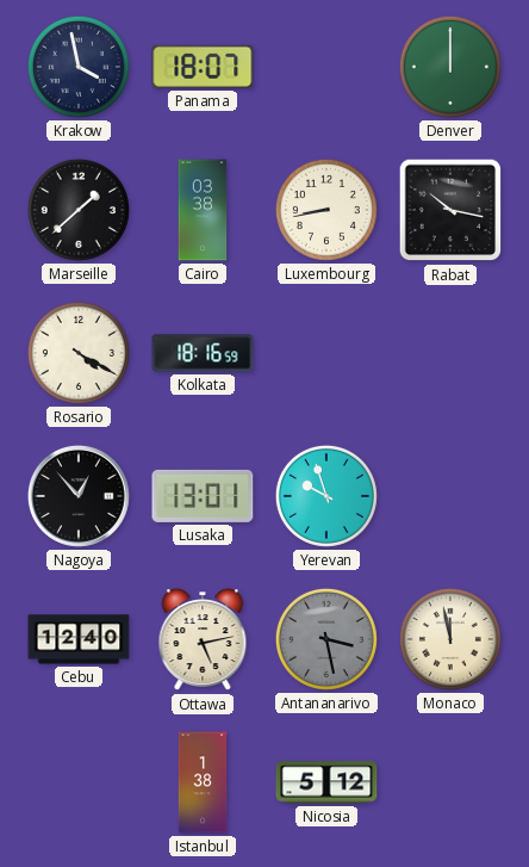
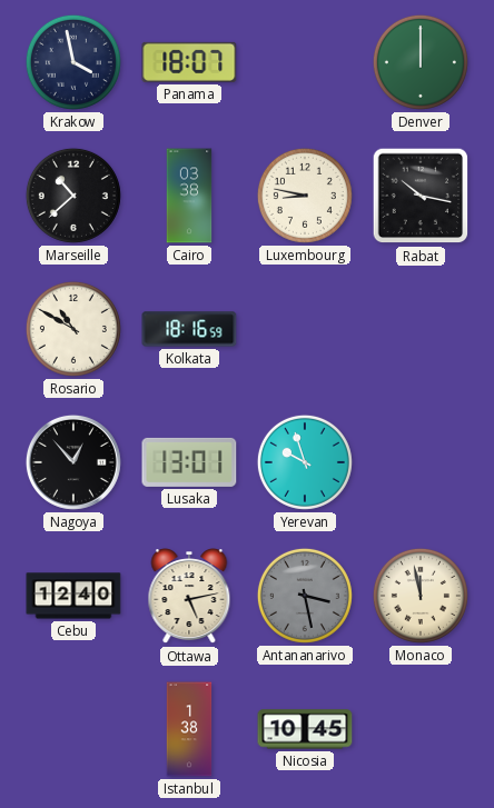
Marseille: 1:38 -> 10:38 (73, 196)
Luxembourg: 8:43 -> 8:47 (305, 196)
Rosario: 4:20 -> 10:50 (73, 329)
Nicosia: 5:12 -> 10:45 (305, 729)
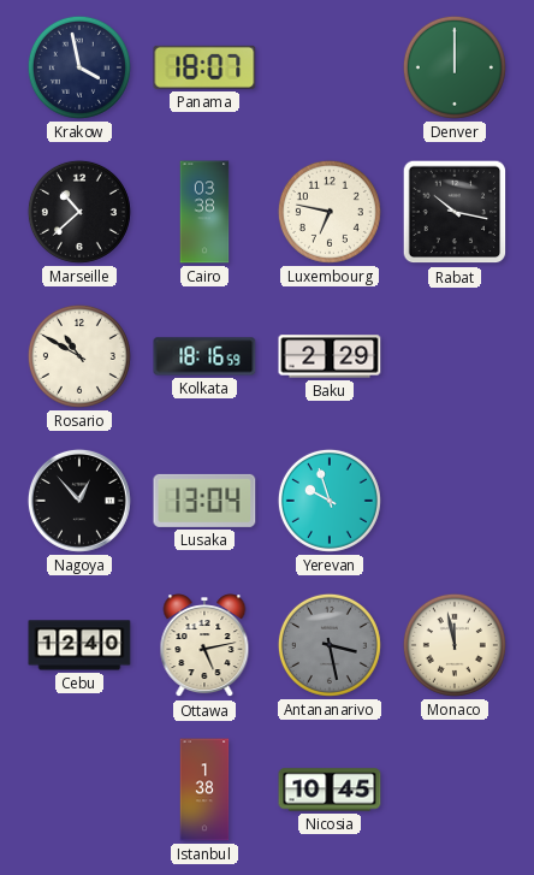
Luxembourg: 8:47 -> 6:47 (330, 212)
Baku: none -> 2:29 (330, 356)
Lusaka: 13:01 -> 13:04 (204, 501)
